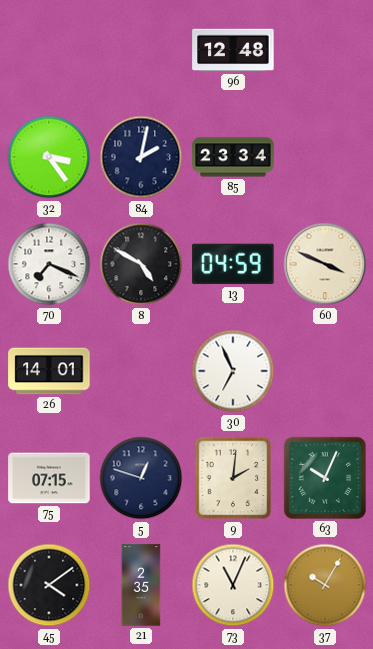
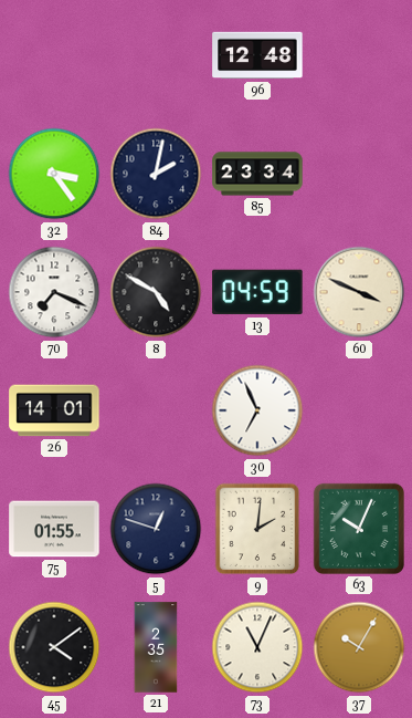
75: 07:15 -> 01:55 (54, 529)
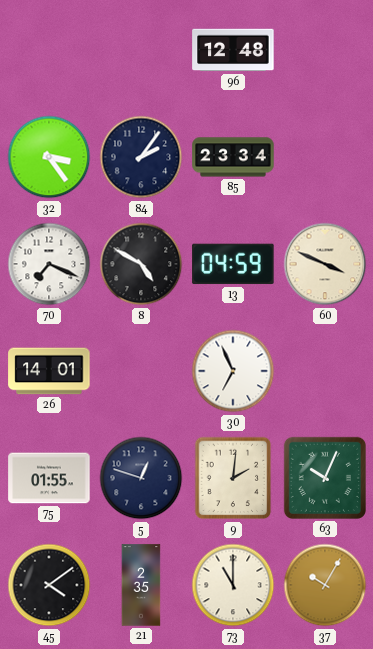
84: 2:02 -> 2:06 (141, 157)
73: 11:04 -> 11:00 (233, 585)
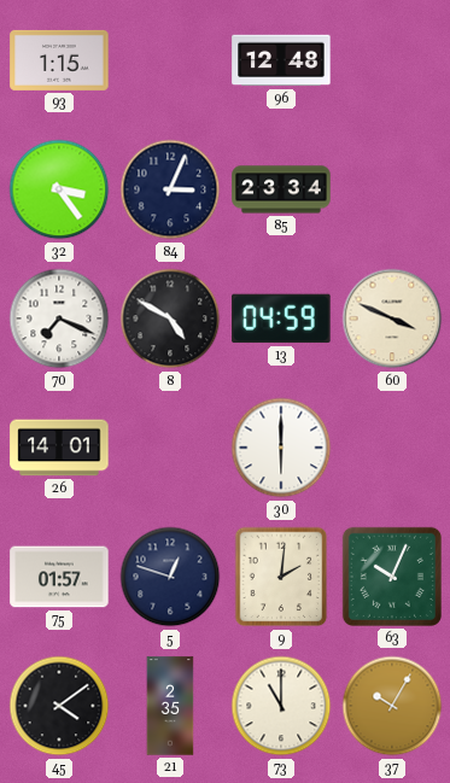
93: none -> 1:15 (59, 60)
84: 2:06 -> 3:04 (170, 189)
30: 6:56 -> 6:00 (281, 448)
75: 01:55 -> 01:57 (59, 577)
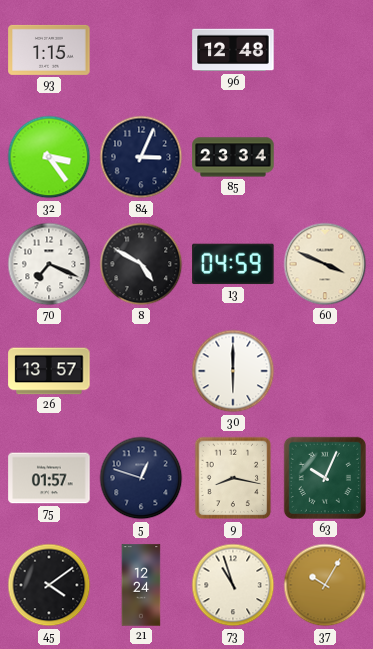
26: 14:01 -> 13:57 (49, 371)
9: 2:01 -> 8:17 (233, 478)
21: 2:35 -> 12:24 (141, 585)
73: 11:00 -> 10:57 (233, 585)
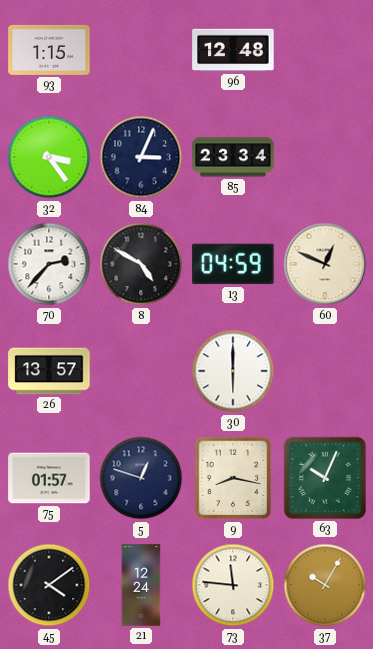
70: 7:19 -> 2:37 (49, 264)
60: 3:49 -> 12:49 (325, 264)
73: 10:57 -> 11:46 (233, 585)
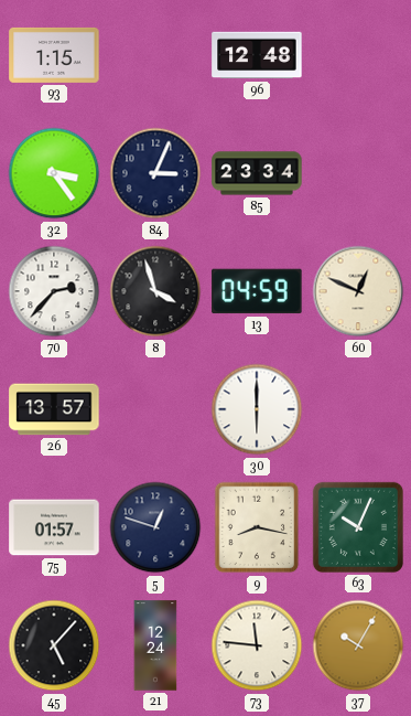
8: 4:50 -> 3:57 (155, 291)
45: 4:09 -> 5:07 (54, 645)
